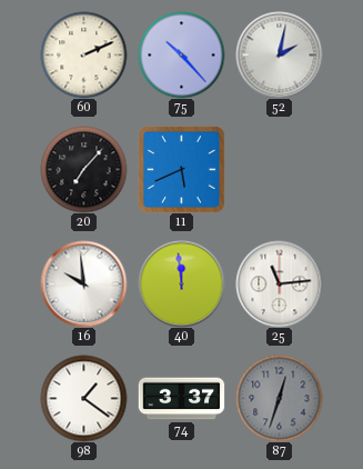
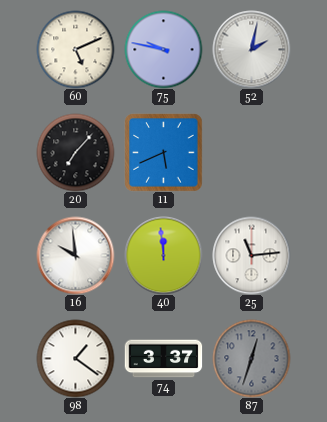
60: 2:11 -> 5:11 (75, 49)
75: 10:23 -> 9:47 (163, 49)
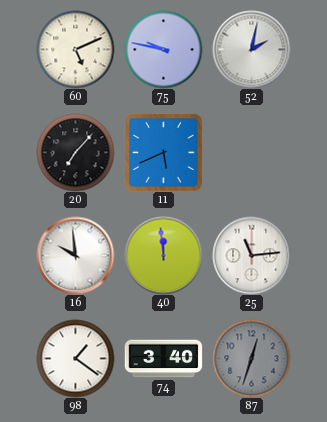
74: 3:37 -> 3:40 (163, 359)
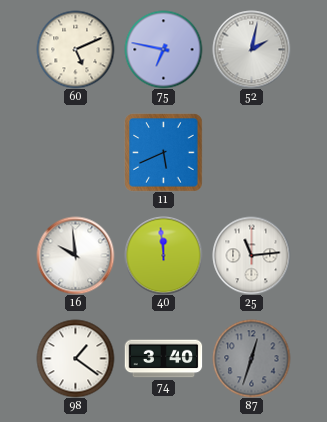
75: 9:47 -> 6:47 (163, 49)
20: 7:07 -> none (75, 152)
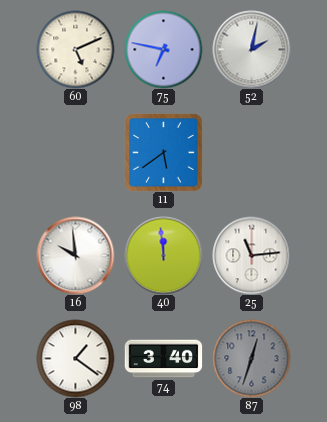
11: 5:41 -> 5:39 (163, 152)
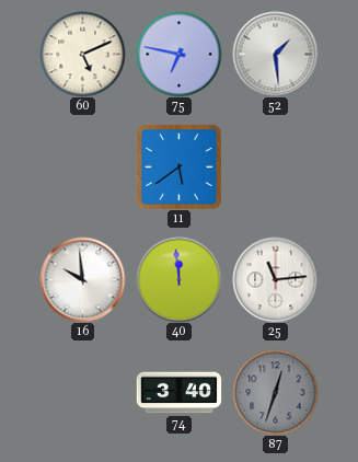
52: 2:02 -> 1:29 (275, 54)
98: 1:21 -> none (75, 358)
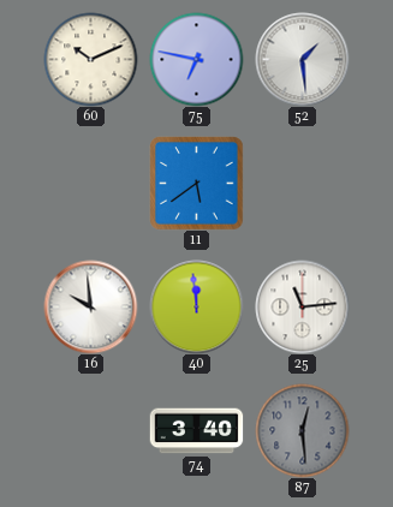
60: 5:11 -> 10:11 (90, 59)
87: 12:33 -> 12:29 (302, 430)
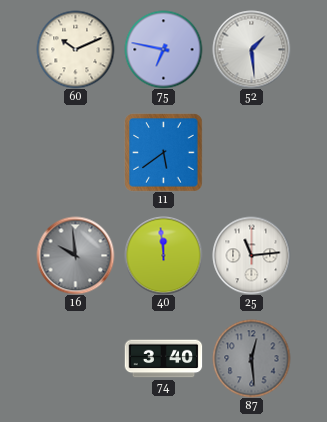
16 dial: white -> grey (75, 255)
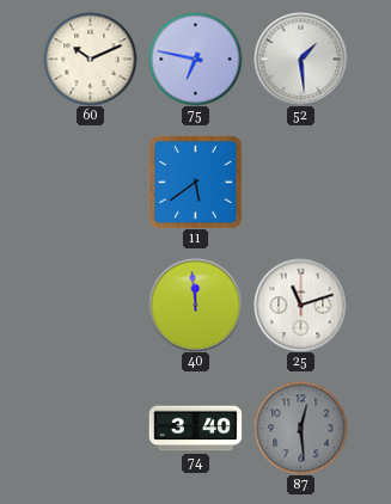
16: 9:59 -> none (75, 255)
25: 11:14 -> 11:12 (300, 305)
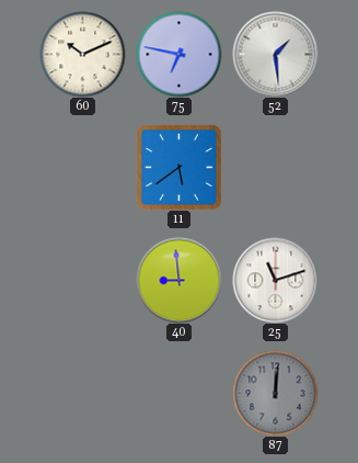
40: 11:59 -> 8:59 (178, 280)
74: 3:40 -> none (195, 429)
87: 12:29 -> 12:01 (275, 393)
